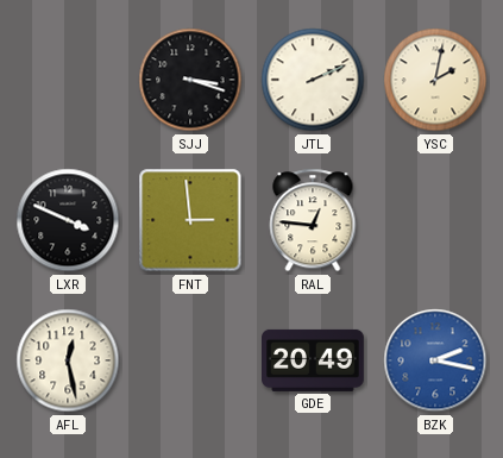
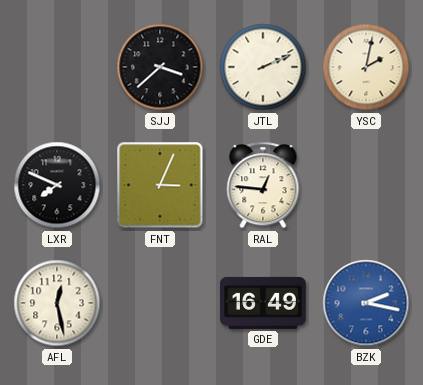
SJJ: 3:18 -> 3:38 (160, 67)
LXR: 3:49 -> 7:49 (57, 185)
FNT: 2:59 -> 3:04 (160, 185)
GDE: 20:49 -> 16:49 (264, 303)
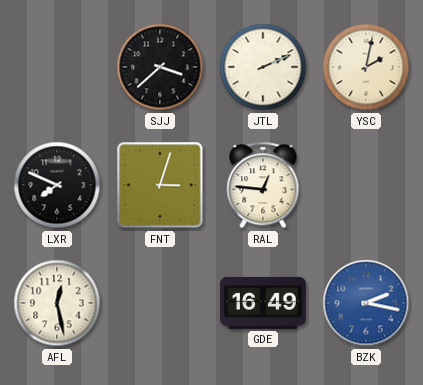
FNT: 3:04 -> 3:03 (160, 185)
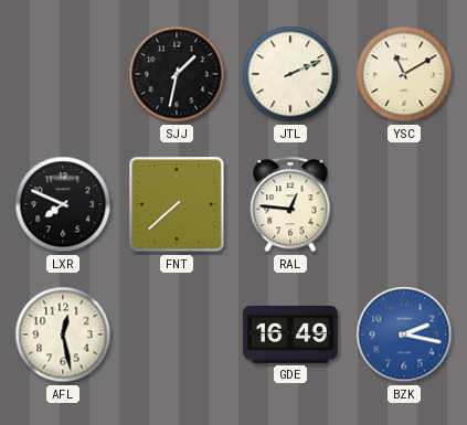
SJJ: 3:38 -> 1:32 (177, 74)
YSC: 2:02 -> 11:10 (404, 74)
FNT: 3:03 -> 7:38 (177, 204)
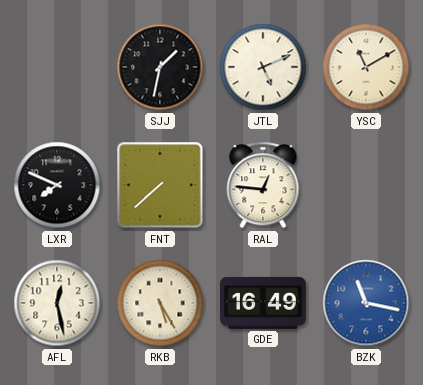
JTL: 2:11 -> 5:11 (263, 67)
RKB: none -> 5:25 (160, 303)
BZK: 2:17 -> 11:17 (366, 303)
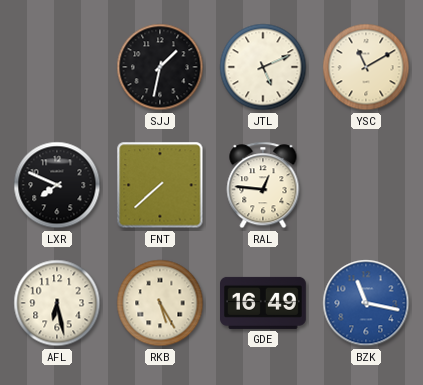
AFL: 12:28 -> 6:28 (57, 303)
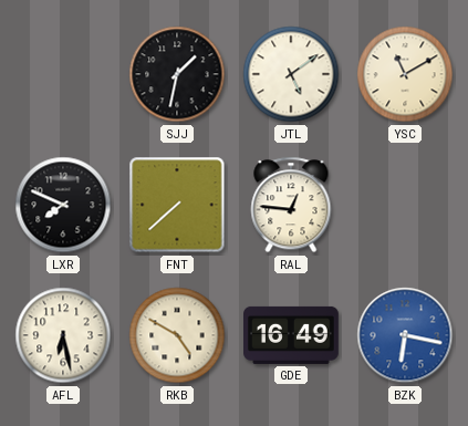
JTL: 5:11 -> 5:09 (291, 74)
RKB: 5:25 -> 4:50 (177, 335)
BZK: 11:17 -> 6:17 (405, 335)
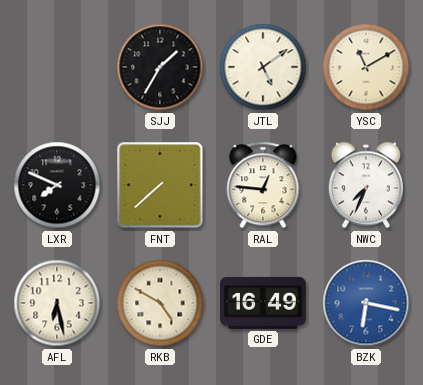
SJJ: 1:32 -> 1:35 (160, 67)
NWC: none -> 7:34 (365, 185)
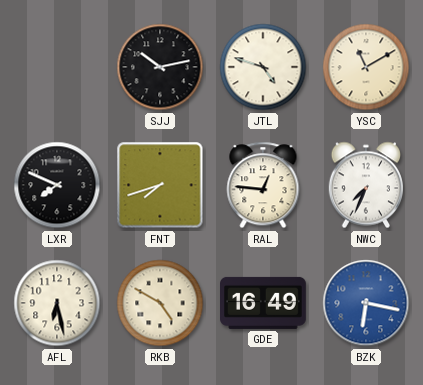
SJJ: 1:35 -> 10:13 (160, 67)
JTL: 5:09 -> 4:48 (263, 67)
FNT: 7:38 -> 7:42 (160, 185)
